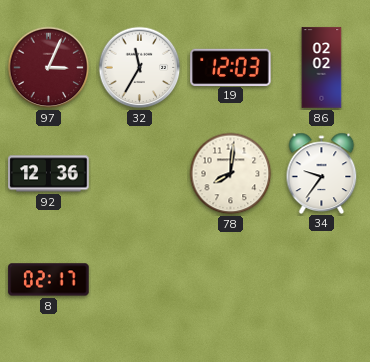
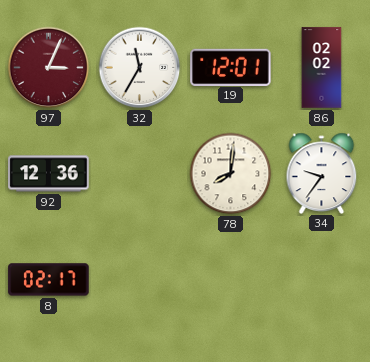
19: 12:03 -> 12:01 (231, 67)
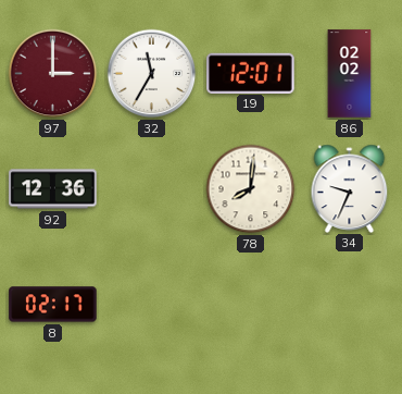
97: 3:04 -> 3:00 (53, 74)
34: 9:36 -> 9:34 (350, 188)
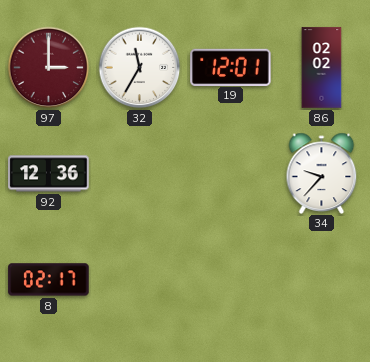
78: 8:01 -> none (251, 189)
34: 9:34 -> 9:37 (322, 173)
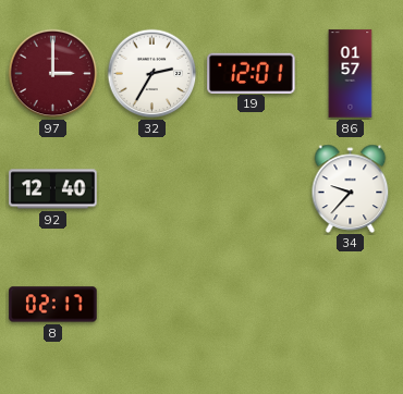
32: 11:35 -> 2:35 (152, 74)
86: 02:02 -> 01:57 (351, 74)
92: 12:36 -> 12:40 (53, 189)
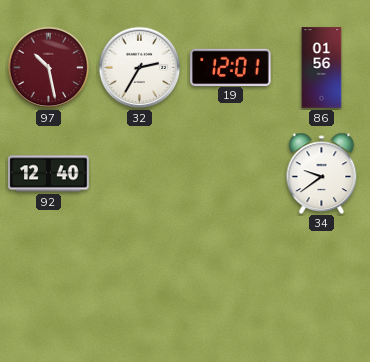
97: 3:00 -> 10:28 (49, 68)
86: 01:57 -> 01:56 (322, 68)
34: 9:37 -> 9:39 (322, 173)
8: 02:17 -> none (53, 305)
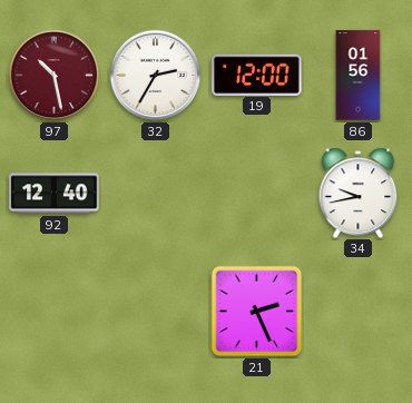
19: 12:01 -> 12:00 (257, 75)
34: 9:39 -> 9:43 (359, 193)
21: none -> 2:26 (257, 312)
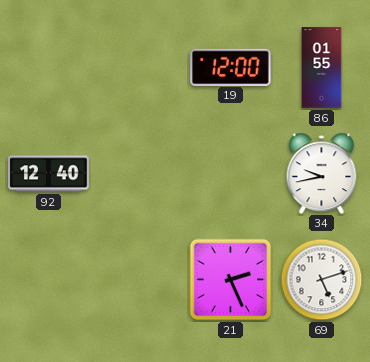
97: 10:28 -> none (55, 76)
32: 2:35 -> none (156, 76)
86: 01:56 -> 01:55 (322, 68)
69: none -> 5:12 (322, 280)
